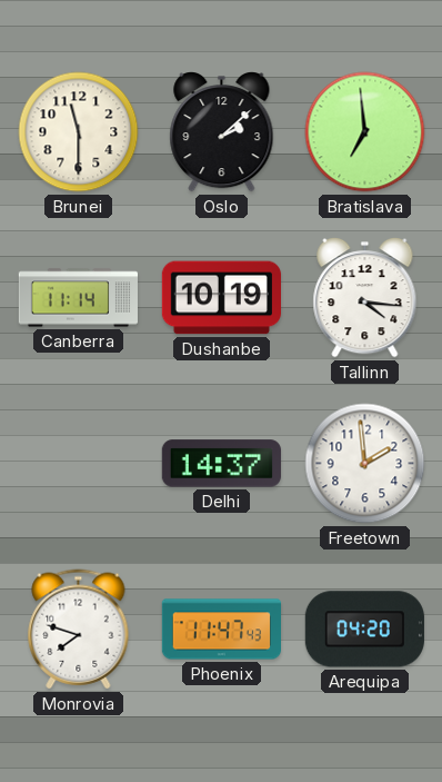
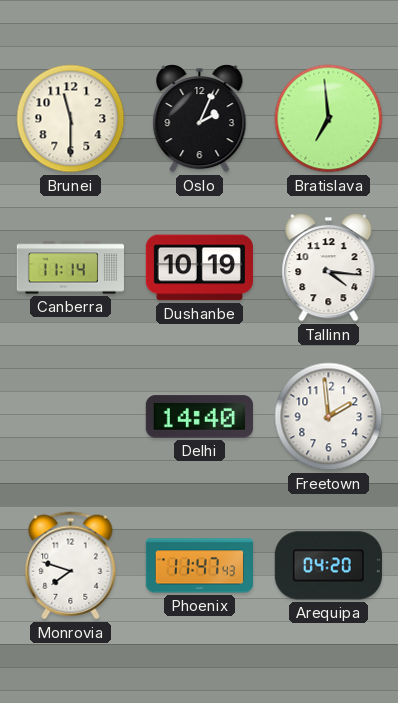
Oslo: 2:08 -> 2:04 (200, 119)
Delhi: 14:37 -> 14:40 (199, 417)
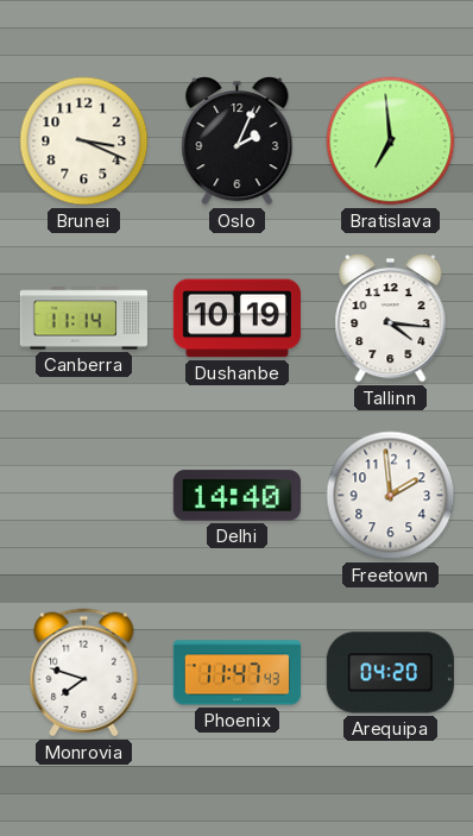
Brunei: 11:30 -> 3:19 (84, 142)
